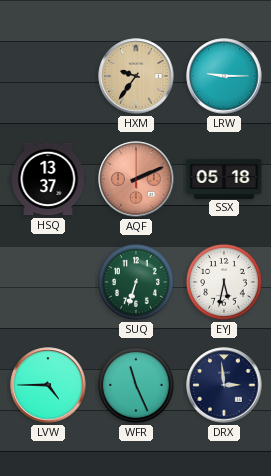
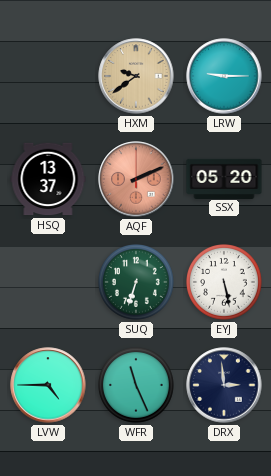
HXM: 9:36 -> 9:39 (136, 76)
SSX: 05:18 -> 05:20 (224, 178)
EYJ: 5:32 -> 5:28 (225, 283)
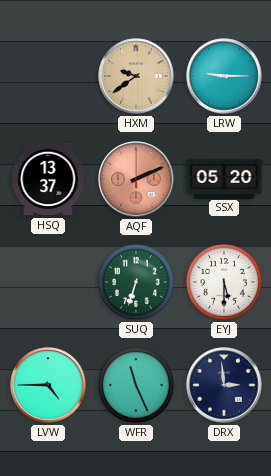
EYJ: 5:28 -> 5:30 (225, 283)
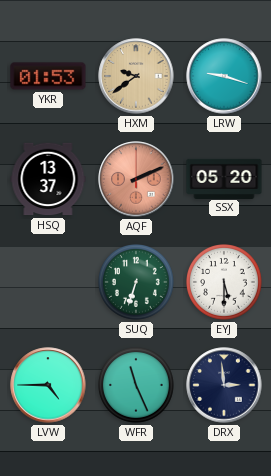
YKR: none -> 01:53 (48, 76)
LRW: 9:15 -> 9:18 (224, 76)
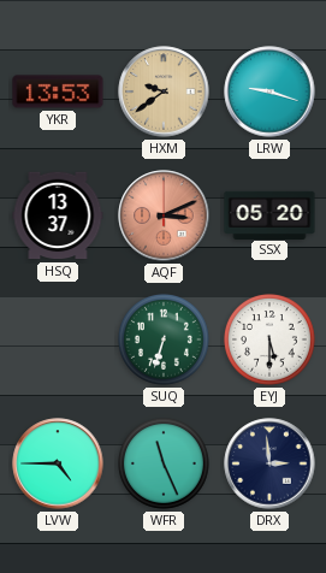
YKR: 01:53 -> 13:53 (58, 91)
AQF: 2:11 -> 3:11 (164, 215)
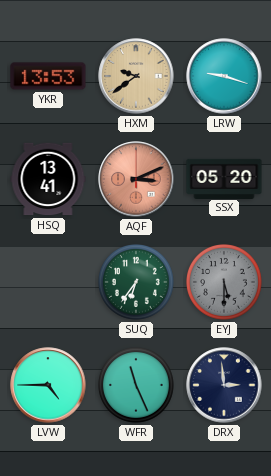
HSQ: 13:37 -> 13:41 (48, 179)
SUQ: 6:33 -> 6:36 (137, 283)
EYJ dial: white -> grey (225, 283)
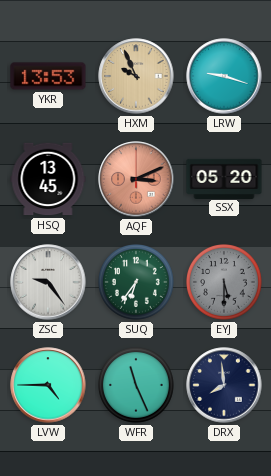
HXM: 9:39 -> 9:56 (136, 76)
HSQ: 13:41 -> 13:45 (48, 179)
ZSC: none -> 9:24 (48, 282)
DRX: 2:59 -> 7:59 (224, 385)
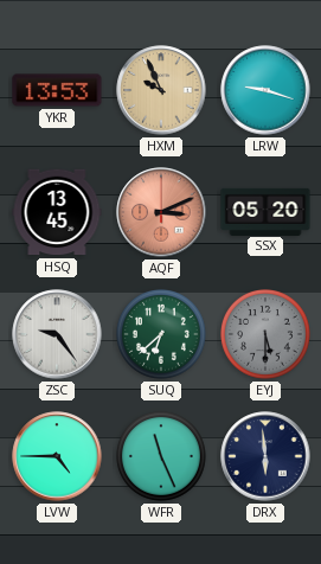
SUQ: 6:36 -> 6:38 (162, 335)
DRX: 7:59 -> 5:59 (265, 456)
